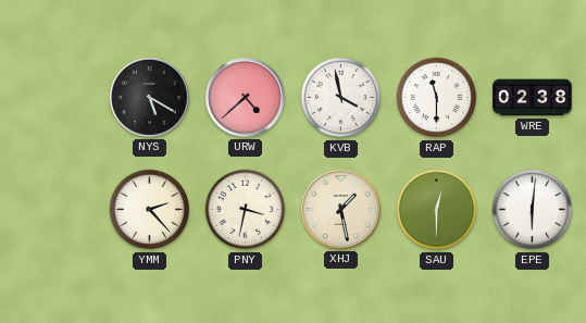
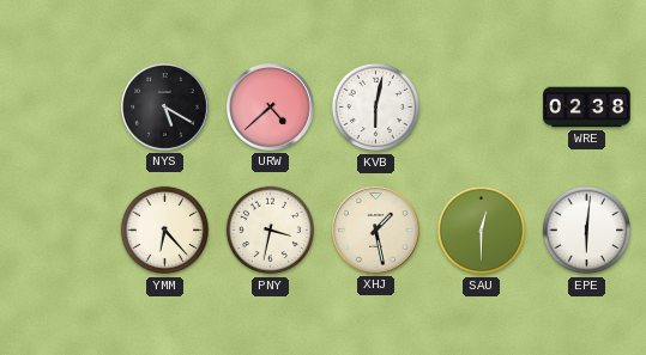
KVB: 3:58 -> 6:02 (376, 108)
RAP: 11:30 -> none (437, 98)
YMM: 2:23 -> 6:23 (165, 231)
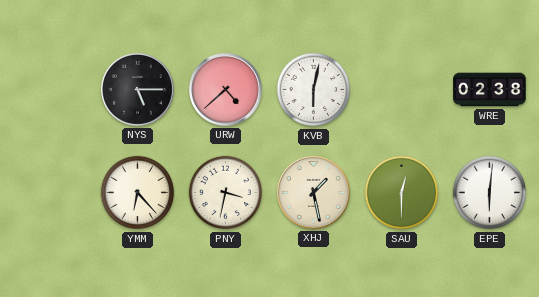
NYS: 5:20 -> 5:15 (138, 90)
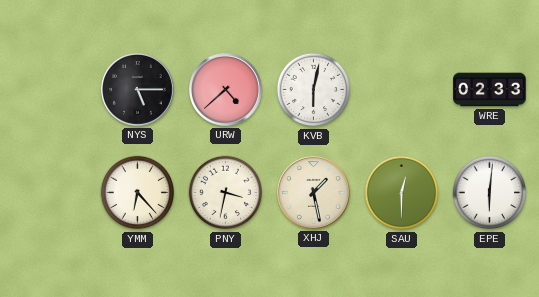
WRE: 02:38 -> 02:33 (490, 90)
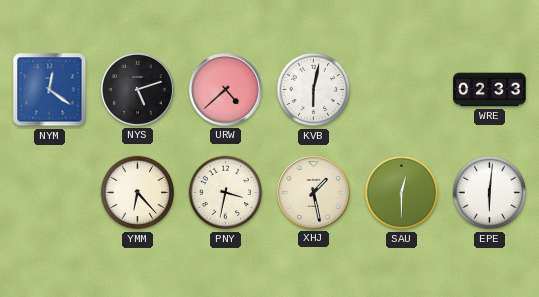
NYM: none -> 12:21 (50, 90)
NYS: 5:15 -> 5:12 (138, 90)
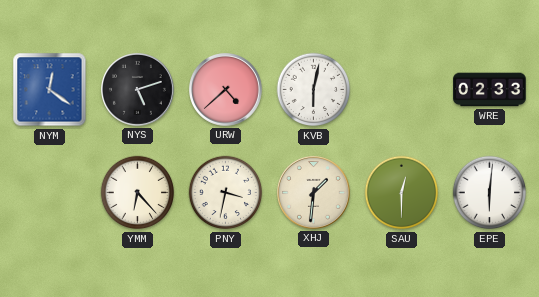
XHJ: 1:28 -> 1:31 (314, 193)
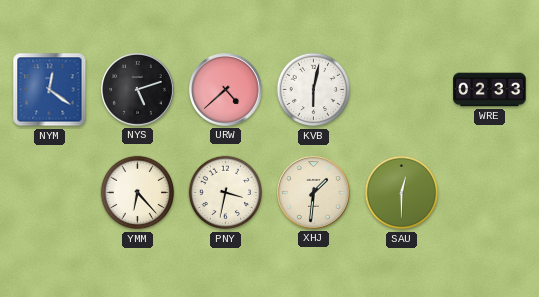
EPE: 6:01 -> none (490, 193)
